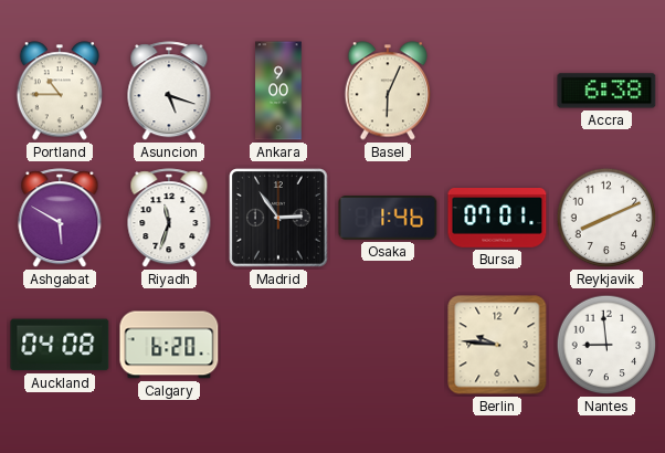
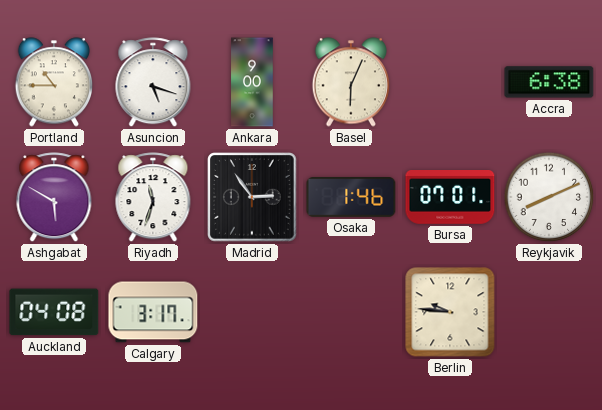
Calgary: 6:20 -> 3:17 (153, 312)
Nantes: 8:59 -> none (606, 345)
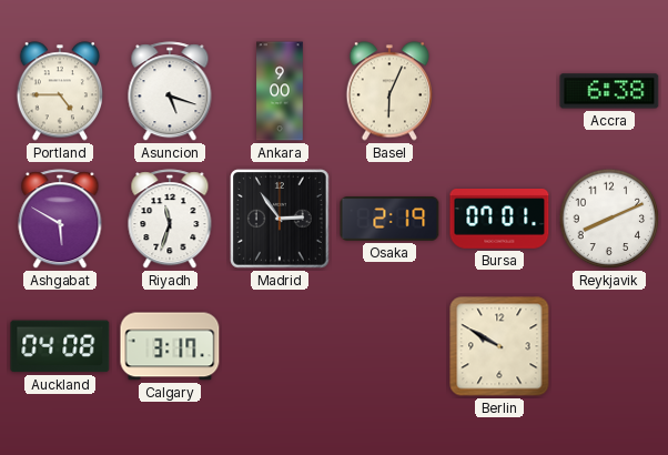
Portland: 10:45 -> 4:45 (59, 91)
Osaka: 1:46 -> 2:19 (389, 219)
Berlin: 9:46 -> 9:50 (499, 346)
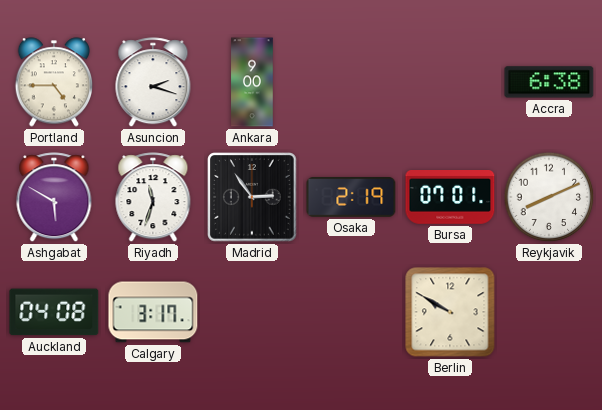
Asuncion: 5:18 -> 2:18 (153, 83)
Basel: 6:04 -> none (388, 91)
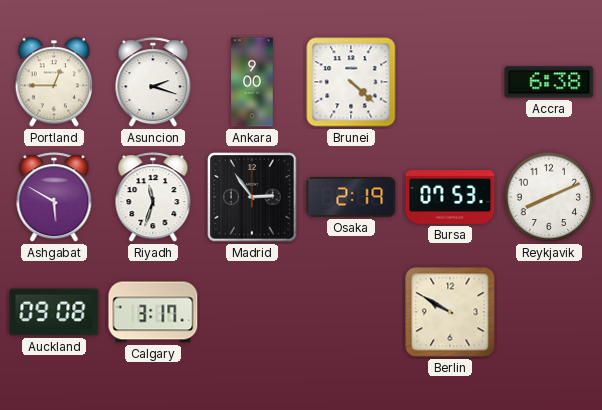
Portland: 4:45 -> 12:45 (53, 82)
Brunei: none -> 4:22 (351, 82)
Bursa: 07:01 -> 07:53 (450, 198)
Auckland: 04:08 -> 09:08 (54, 312)
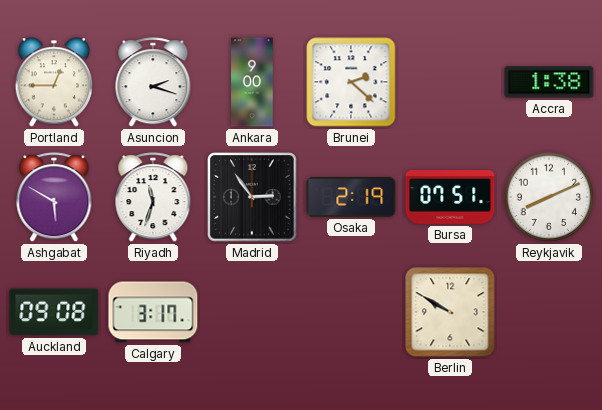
Brunei: 4:22 -> 2:22 (351, 82)
Accra: 6:38 -> 1:38 (549, 82)
Bursa: 07:53 -> 07:51 (450, 198)
